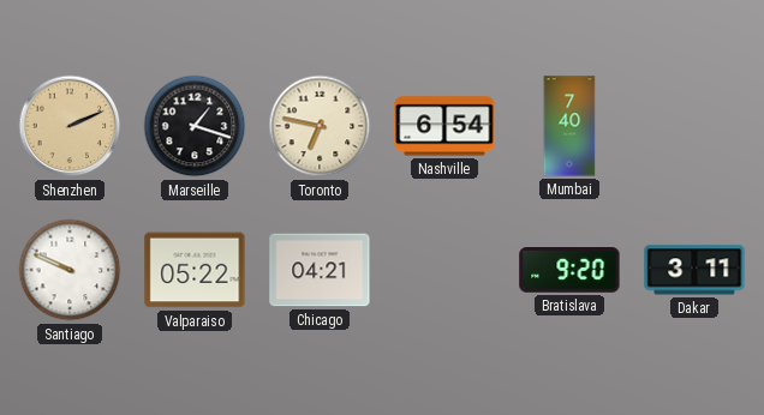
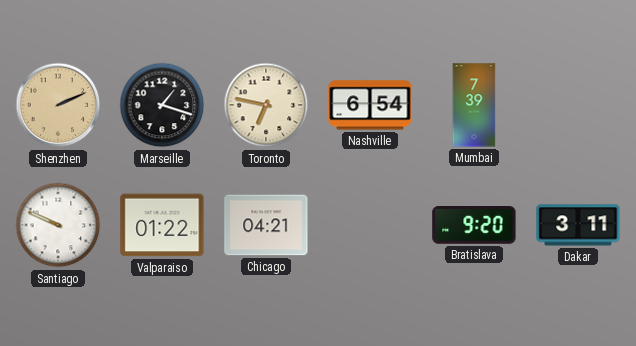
Mumbai: 7:40 -> 7:39 (474, 105)
Valparaiso: 05:22 -> 01:22 (162, 225)
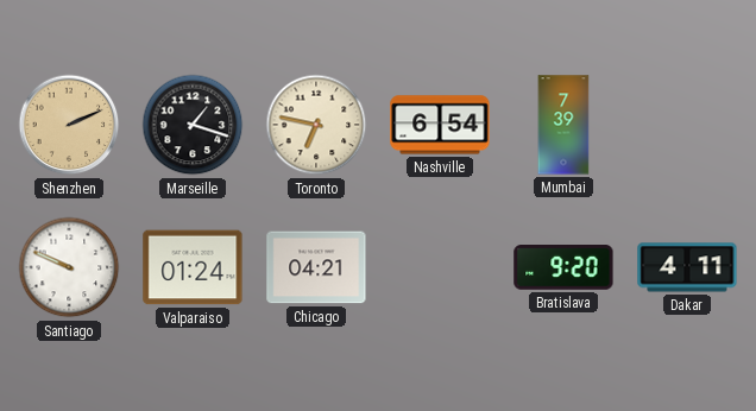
Valparaiso: 01:22 -> 01:24 (193, 267)
Dakar: 3:11 -> 4:11 (687, 267)
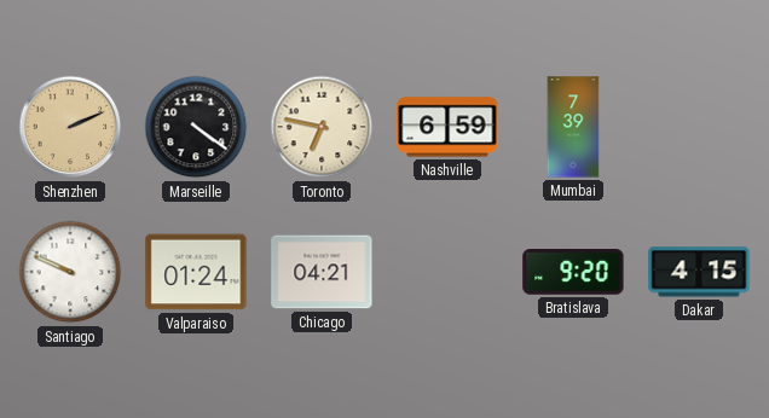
Marseille: 1:18 -> 4:21 (196, 127)
Nashville: 6:54 -> 6:59 (447, 127)
Dakar: 4:11 -> 4:15 (699, 272)
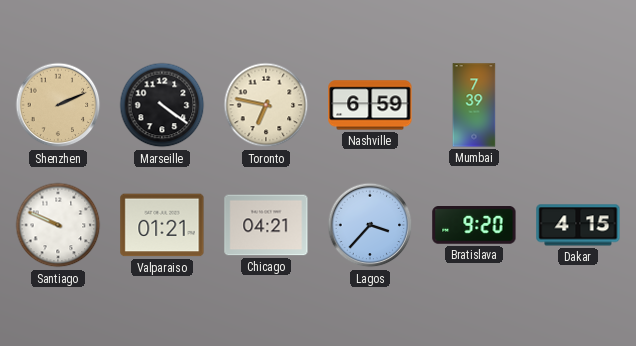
Valparaiso: 01:24 -> 01:21 (162, 225)
Lagos: none -> 3:37 (370, 225)
